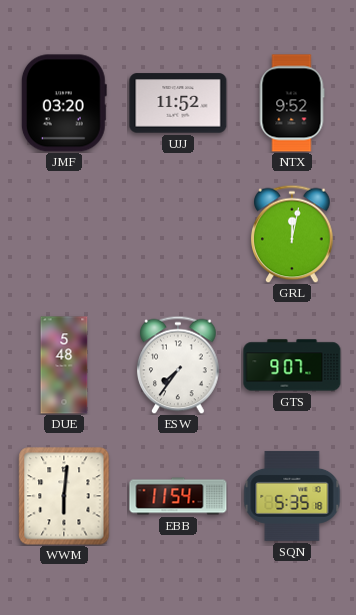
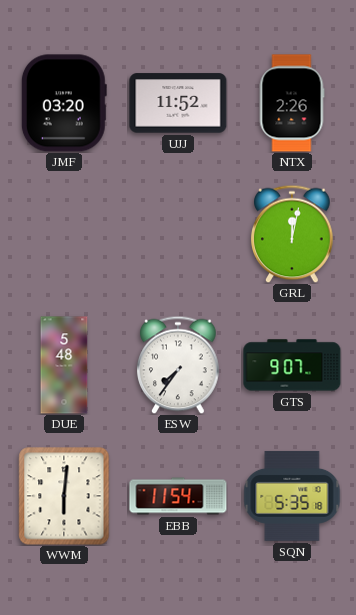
NTX: 9:52 -> 2:26 (292, 103)
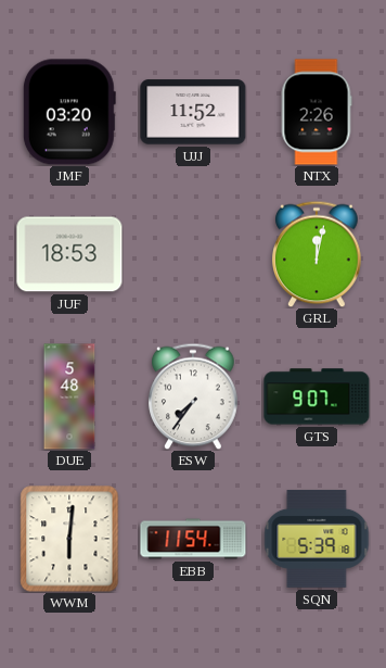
JUF: none -> 18:53 (69, 254)
SQN: 5:35 -> 5:39 (317, 539)
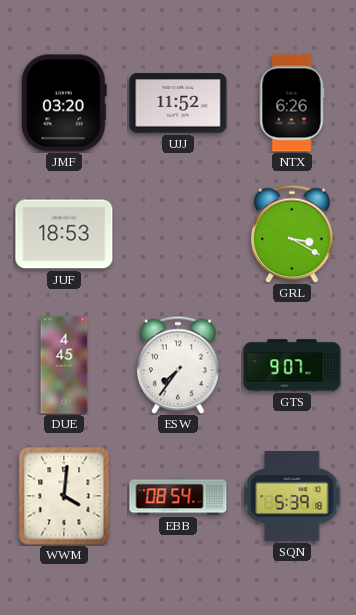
NTX: 2:26 -> 6:26 (292, 103)
GRL: 12:02 -> 3:20 (292, 234)
DUE: 5:48 -> 4:45 (64, 365)
WWM: 6:01 -> 4:01 (64, 496)
EBB: 11:54 -> 08:54 (178, 496)
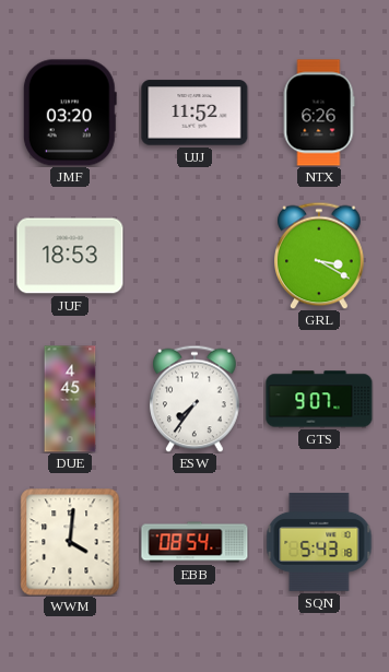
SQN: 5:39 -> 5:43 (319, 542)
